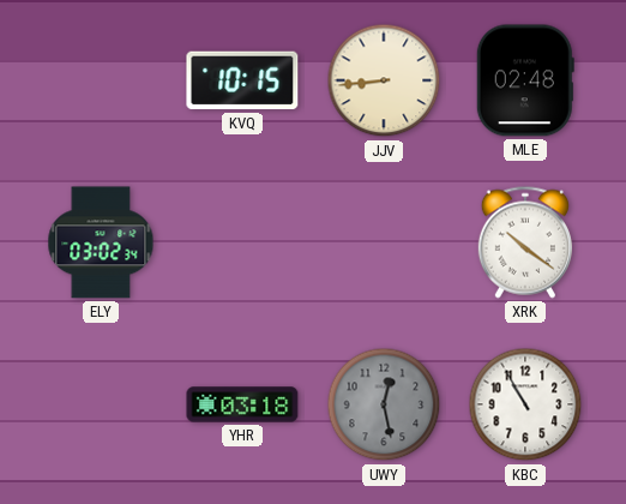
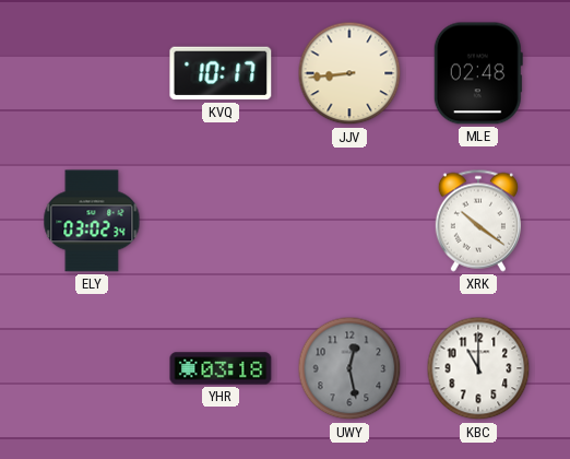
KVQ: 10:15 -> 10:17 (221, 73)
KBC: 10:55 -> 11:00 (478, 368)
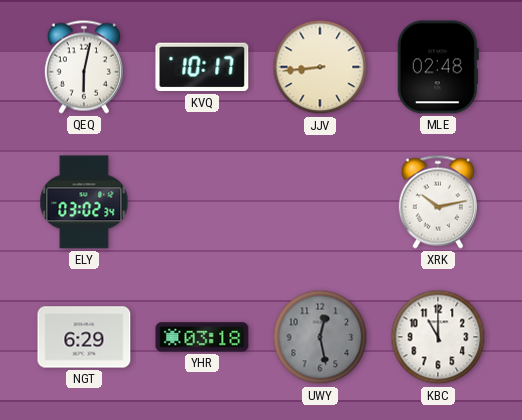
QEQ: none -> 6:02 (84, 67)
XRK: 10:21 -> 10:13 (438, 202)
NGT: none -> 6:29 (84, 337)
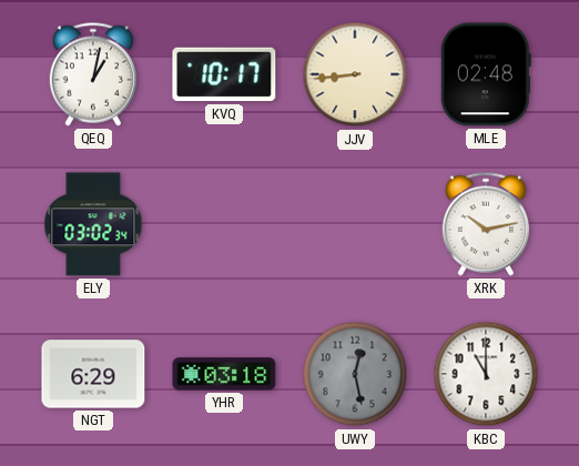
QEQ: 6:02 -> 1:02 (93, 74)
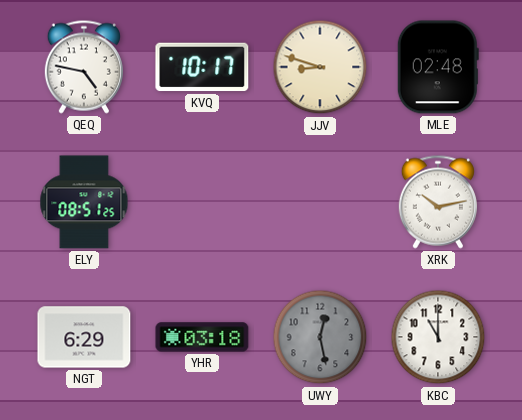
QEQ: 1:02 -> 4:47 (84, 67)
JJV: 8:44 -> 8:48 (320, 67)
ELY: 03:02 -> 08:51 (84, 202)
